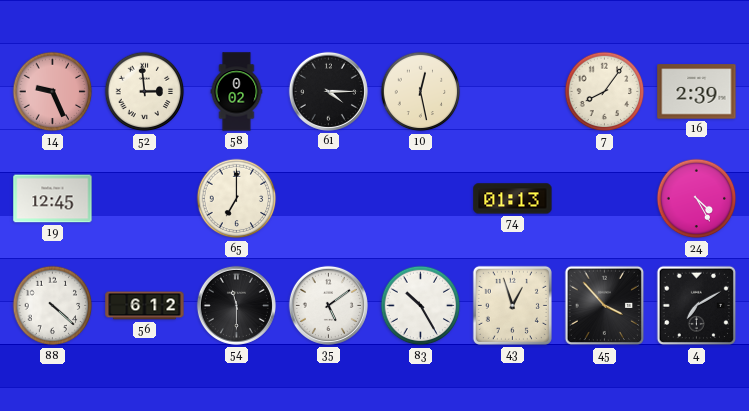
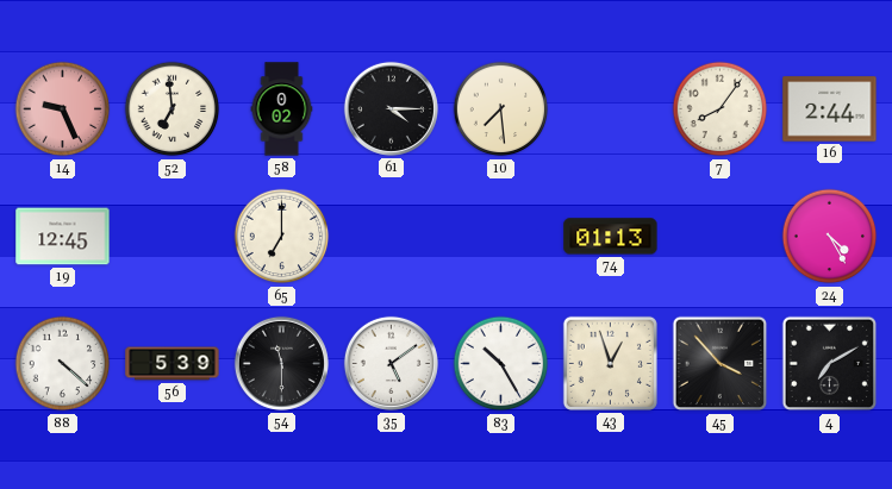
52: 2:59 -> 6:59 (173, 109)
10: 12:28 -> 7:29 (501, 109)
16: 2:39 -> 2:44 (830, 109)
56: 6:12 -> 5:39 (173, 364)
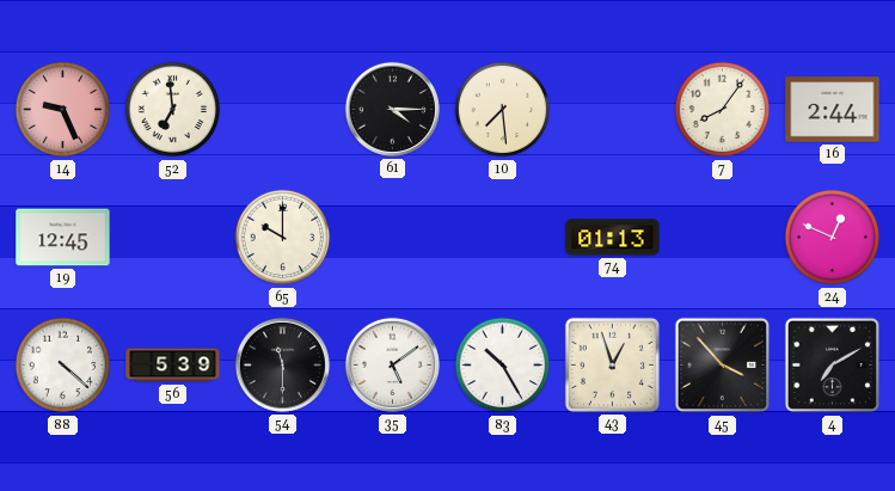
58: 0:02 -> none (282, 109)
65: 7:00 -> 10:00 (283, 238)
24: 4:25 -> 12:49 (833, 238)
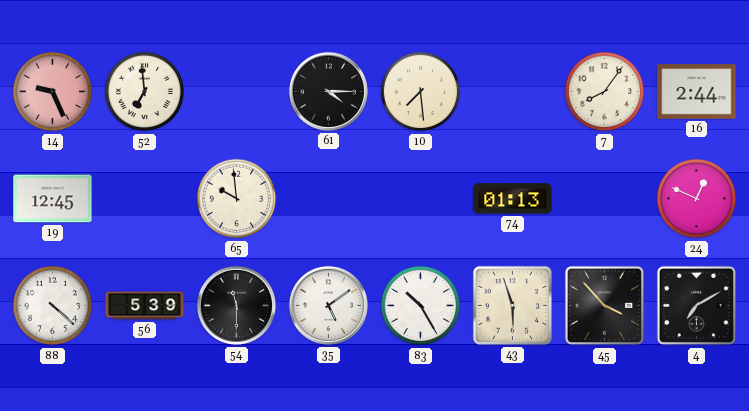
65: 10:00 -> 9:59 (237, 199)
43: 12:57 -> 5:57 (512, 305)
